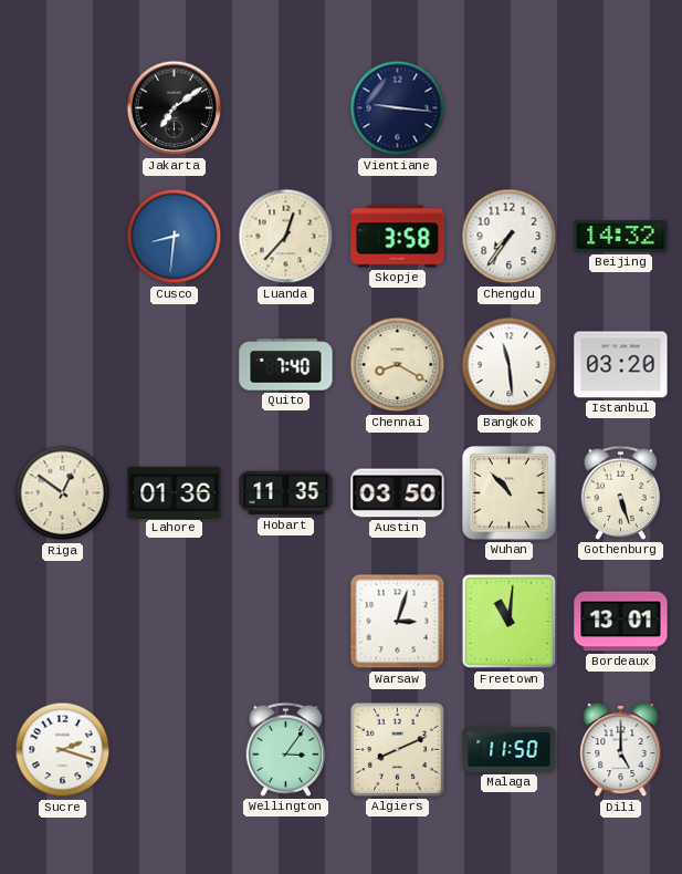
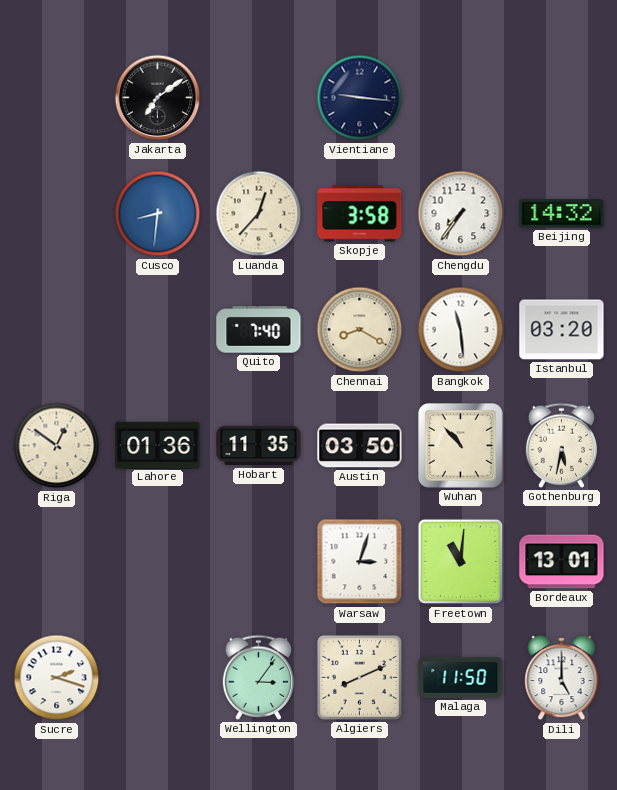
Gothenburg: 5:27 -> 5:32 (562, 445)
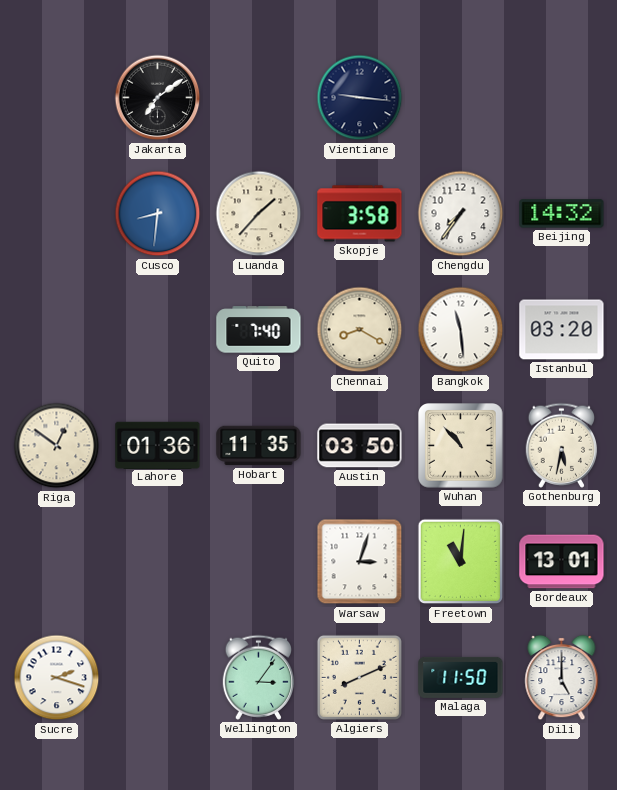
Luanda: 12:37 -> 1:37 (259, 214)
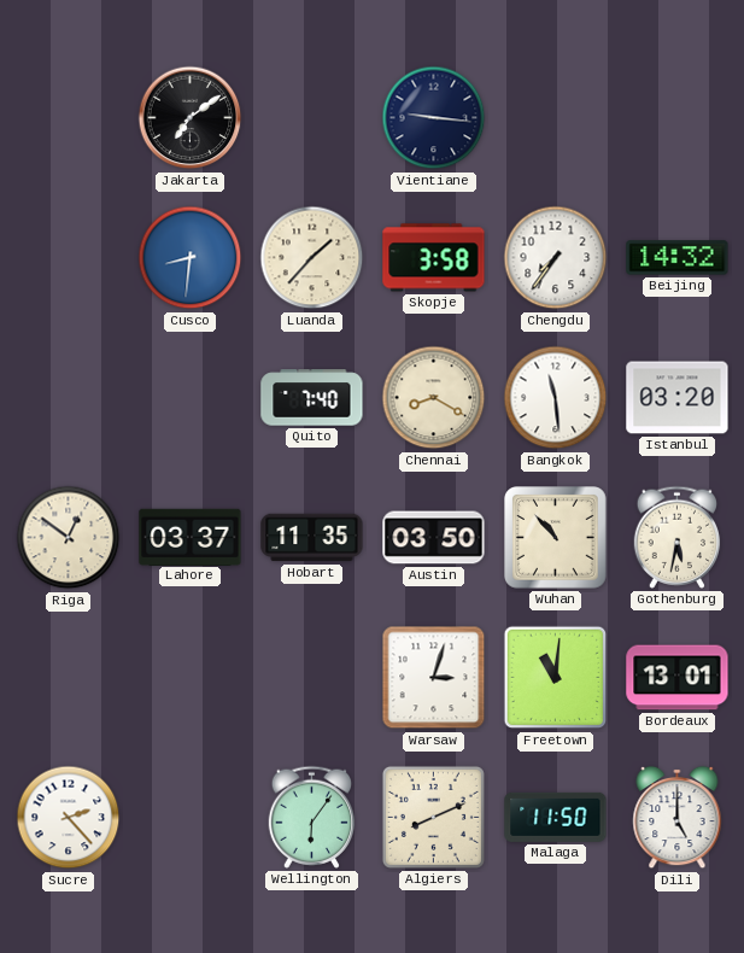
Lahore: 01:36 -> 03:37 (191, 537)
Sucre: 2:18 -> 2:23 (69, 818)
Wellington: 3:06 -> 6:06 (312, 817)
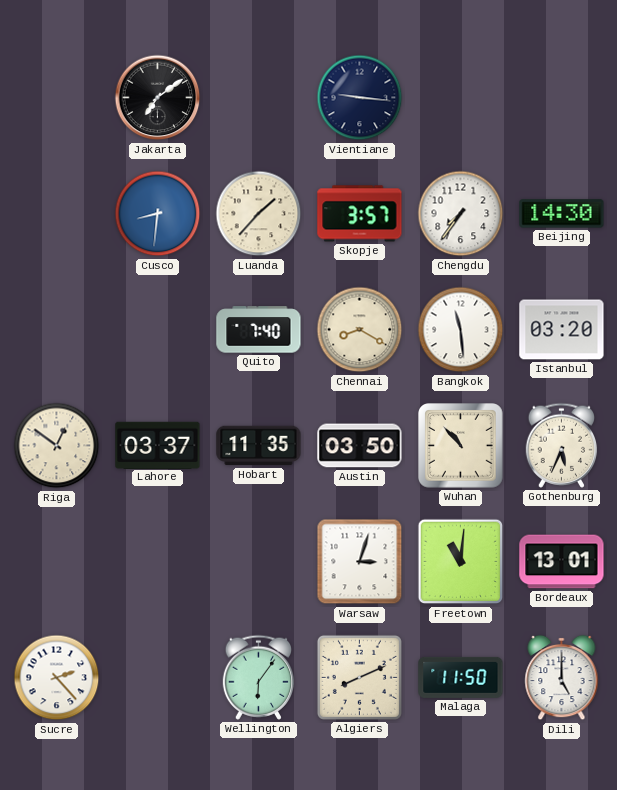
Skopje: 3:58 -> 3:57 (360, 214)
Beijing: 14:32 -> 14:30 (562, 214)
Gothenburg: 5:32 -> 5:34 (562, 445)
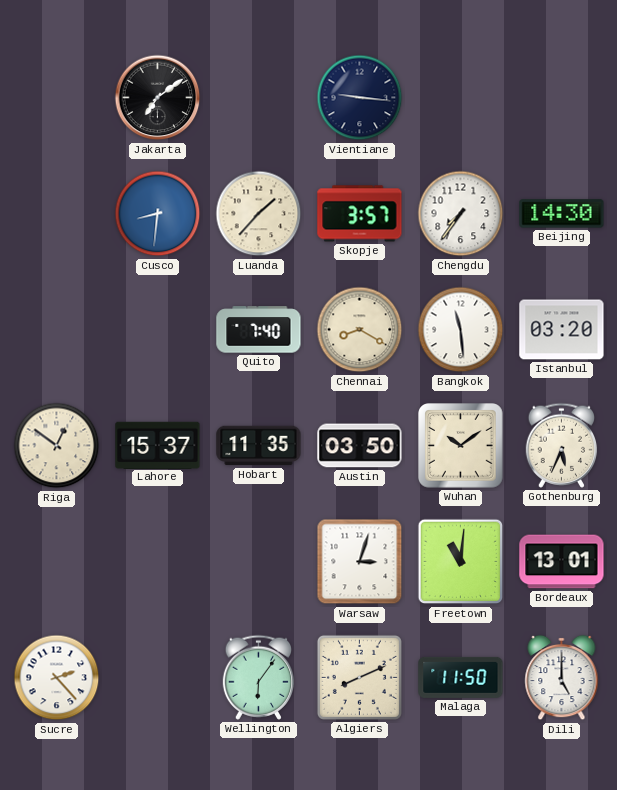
Lahore: 03:37 -> 15:37 (158, 445)
Wuhan: 10:53 -> 10:09 (461, 446)
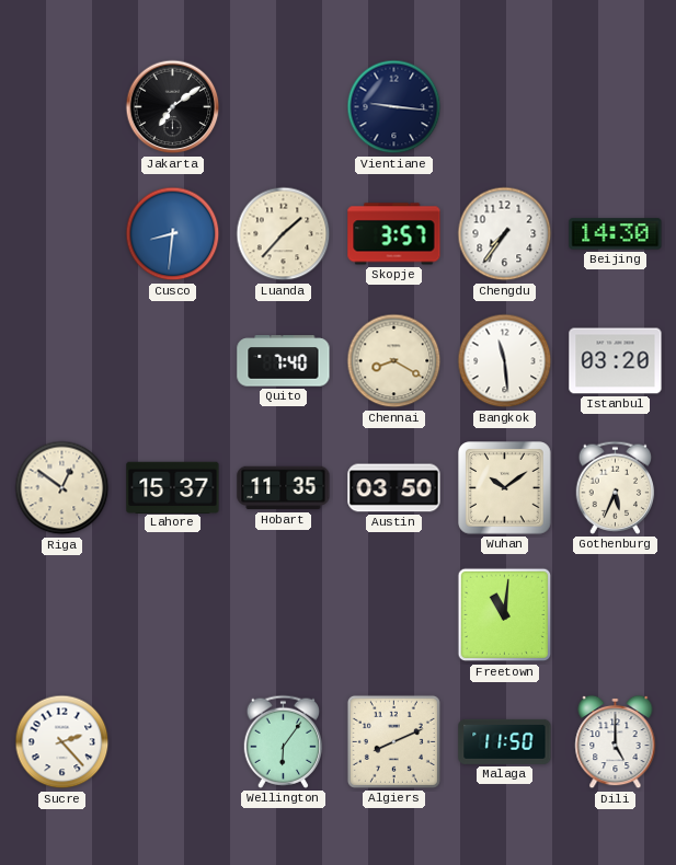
Warsaw: 3:03 -> none (360, 562)
Bordeaux: 13:01 -> none (562, 562)
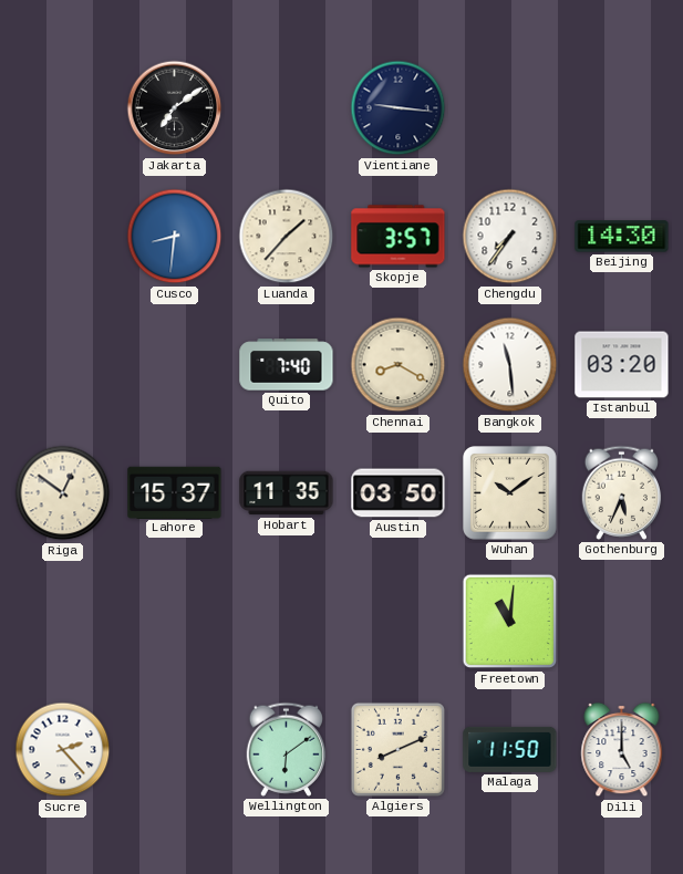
Wellington: 6:06 -> 6:09 (287, 749)
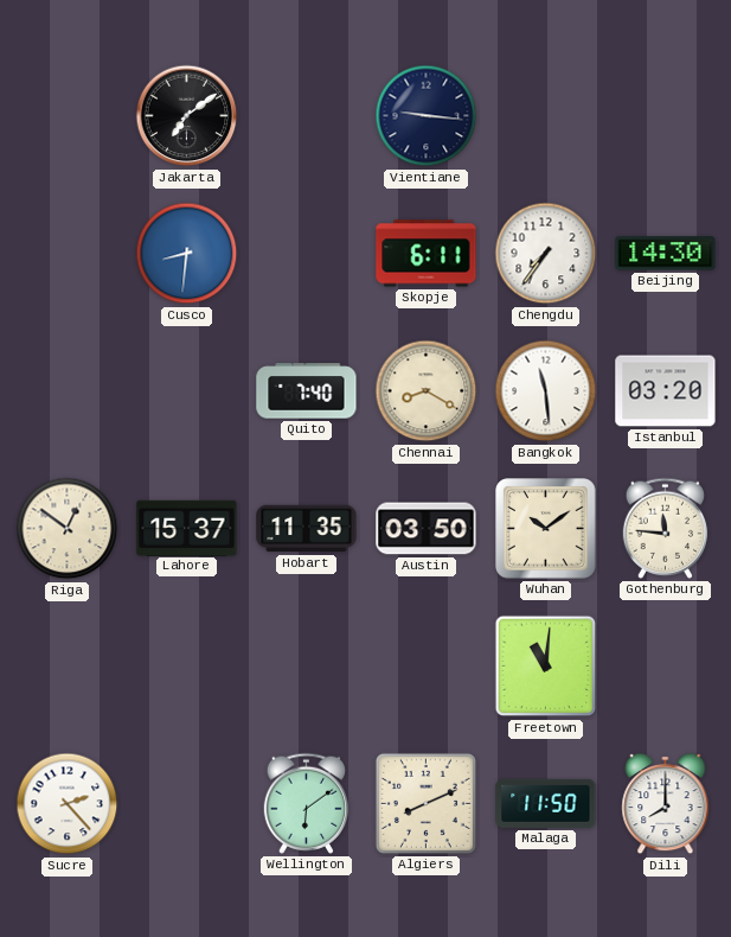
Luanda: 1:37 -> none (287, 237)
Skopje: 3:57 -> 6:11 (427, 254)
Gothenburg: 5:34 -> 11:46 (666, 528)
Dili: 5:00 -> 8:00 (666, 804)
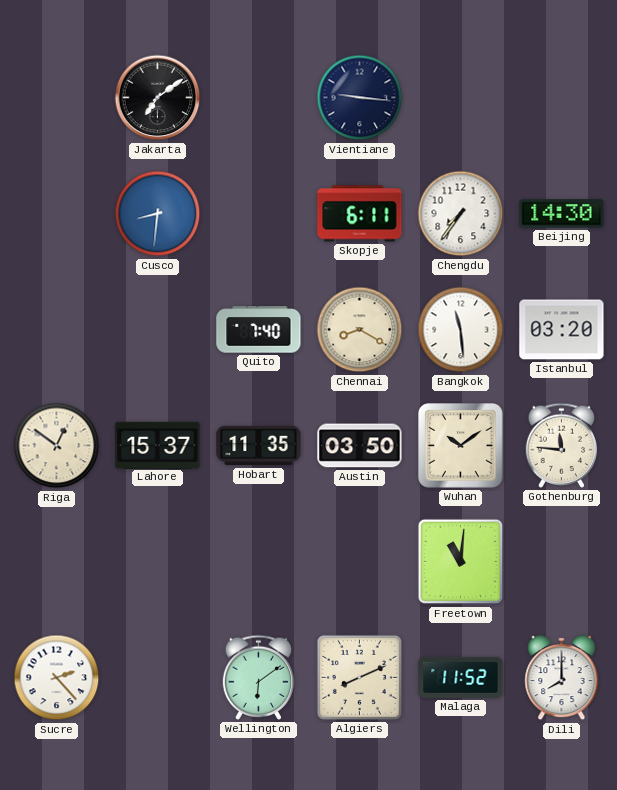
Malaga: 11:50 -> 11:52 (461, 677)
